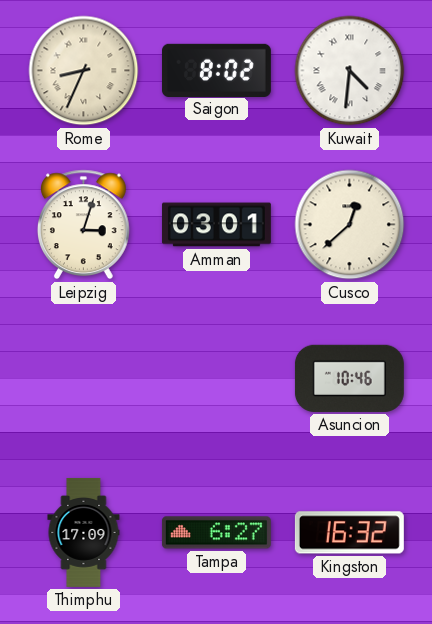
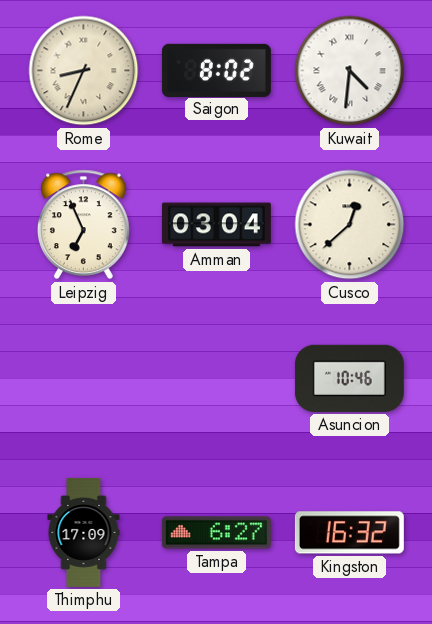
Leipzig: 3:03 -> 6:56 (83, 225)
Amman: 03:01 -> 03:04 (216, 225)
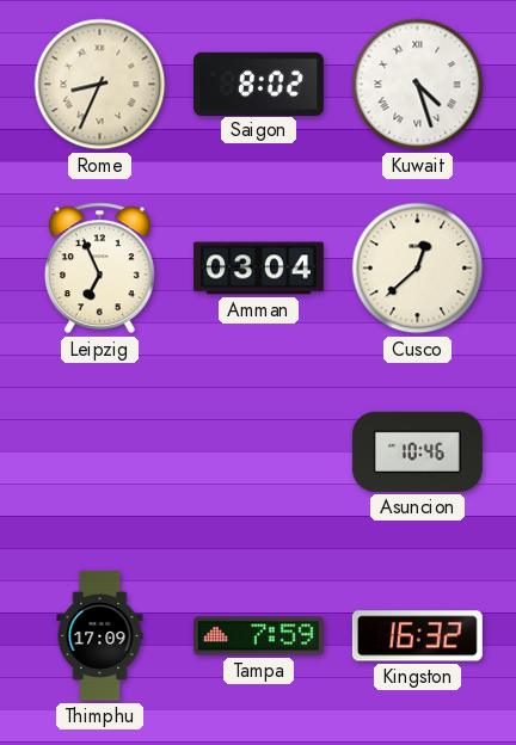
Kuwait: 4:31 -> 4:27 (418, 85)
Tampa: 6:27 -> 7:59 (258, 636)
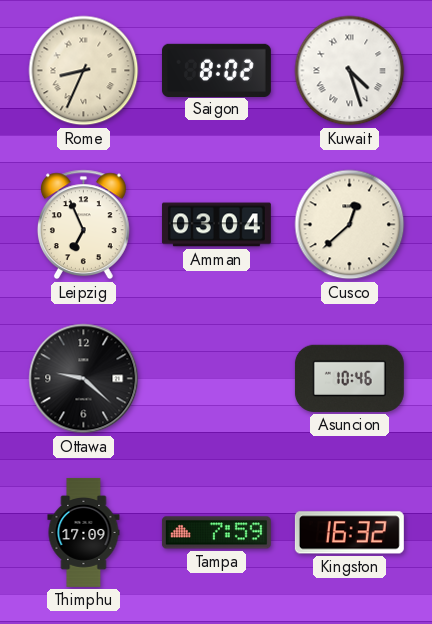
Ottawa: none -> 9:22 (84, 379)
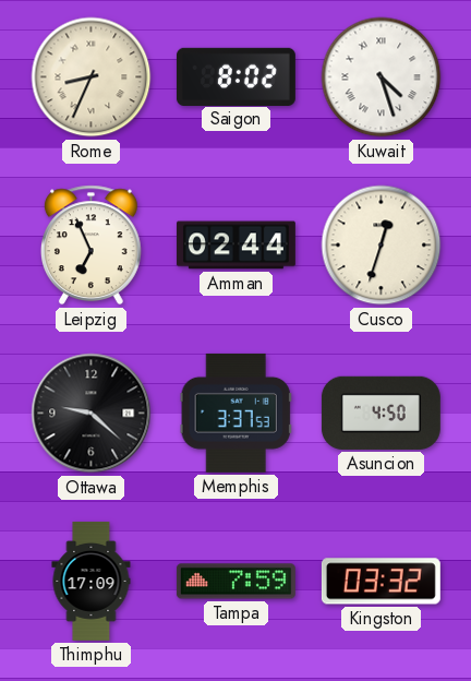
Amman: 03:04 -> 02:44 (235, 246)
Cusco: 12:38 -> 12:33 (382, 246)
Memphis: none -> 3:37 (235, 413)
Asuncion: 10:46 -> 4:50 (381, 413)
Kingston: 16:32 -> 03:32 (381, 582)
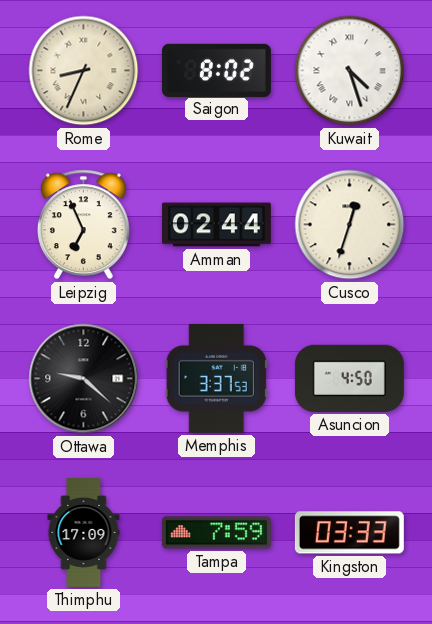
Kingston: 03:32 -> 03:33 (349, 533)
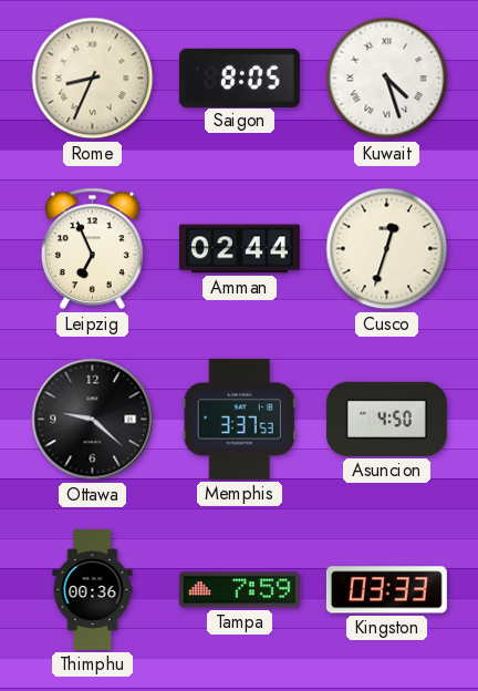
Saigon: 8:02 -> 8:05 (239, 78)
Thimphu: 17:09 -> 00:36 (93, 590)
